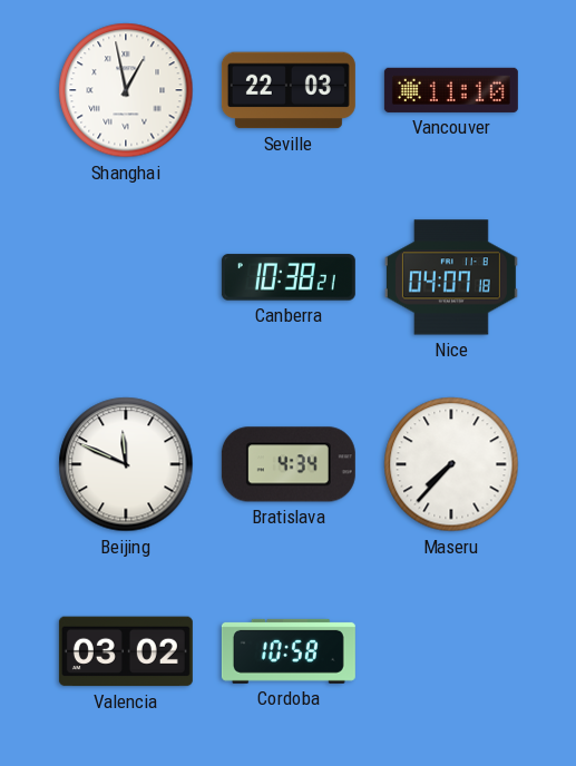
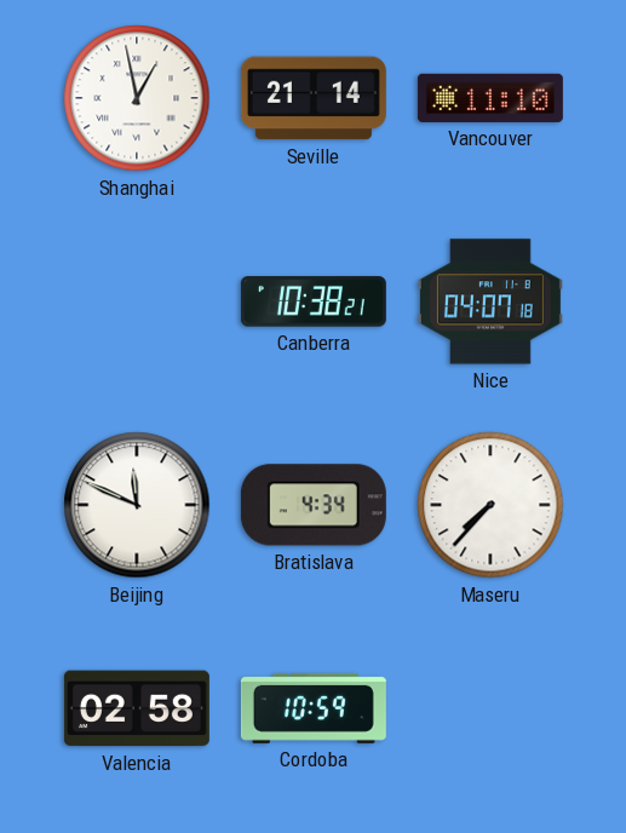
Seville: 22:03 -> 21:14 (314, 98)
Valencia: 03:02 -> 02:58 (137, 708)
Cordoba: 10:58 -> 10:59 (314, 708)
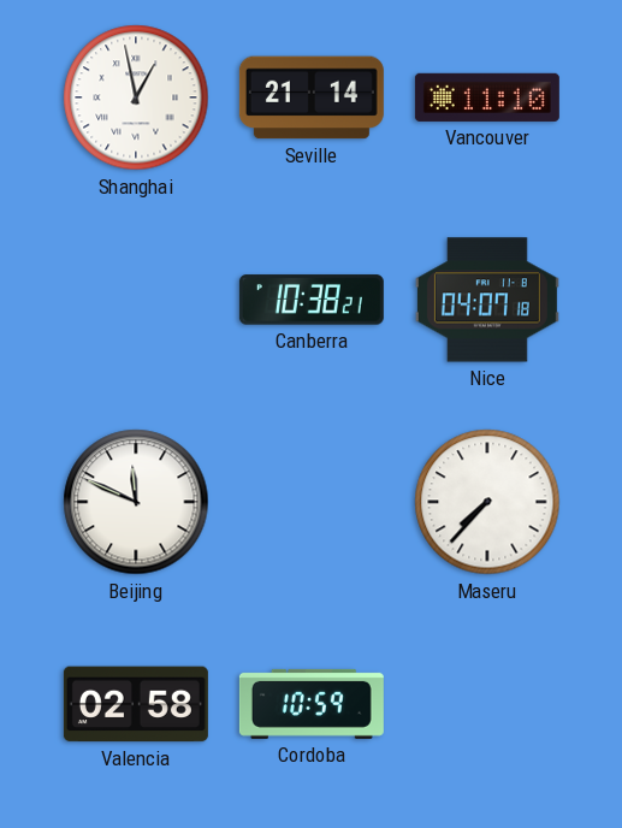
Bratislava: 4:34 -> none (314, 505)
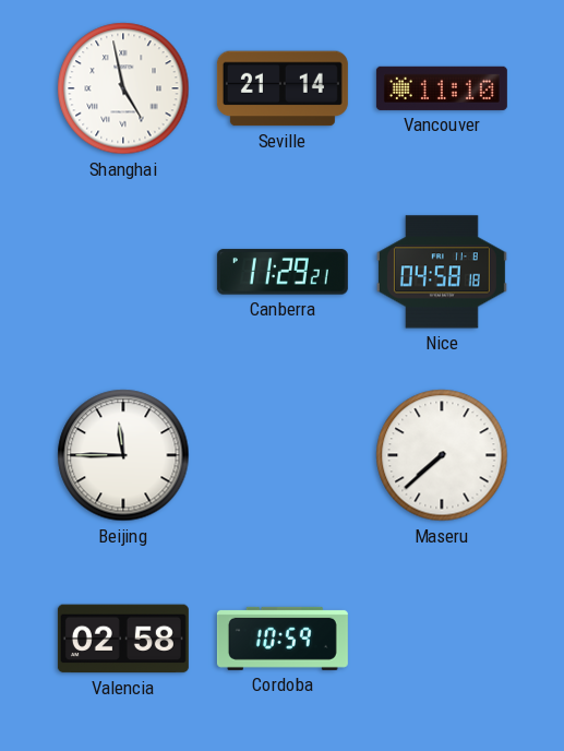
Shanghai: 12:58 -> 4:58 (123, 88)
Canberra: 10:38 -> 11:29 (283, 272)
Nice: 04:07 -> 04:58 (442, 272)
Beijing: 11:49 -> 11:45 (123, 455)
Maseru: 7:37 -> 7:38 (442, 455)
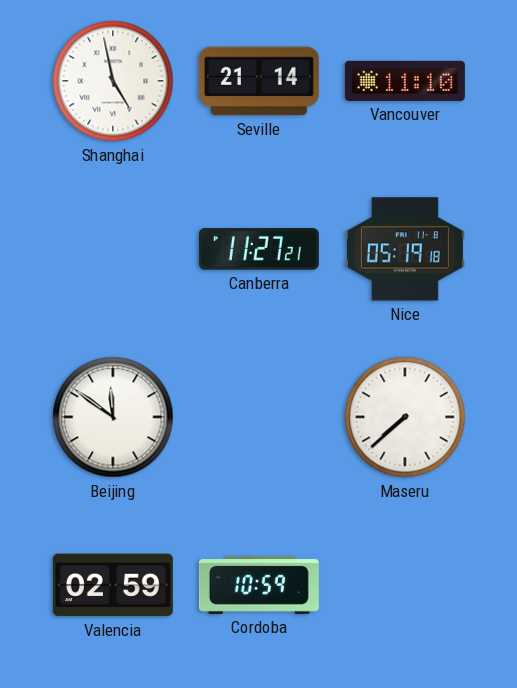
Canberra: 11:29 -> 11:27 (259, 249)
Nice: 04:58 -> 05:19 (405, 249)
Beijing: 11:45 -> 11:51 (113, 417)
Valencia: 02:58 -> 02:59 (113, 585)
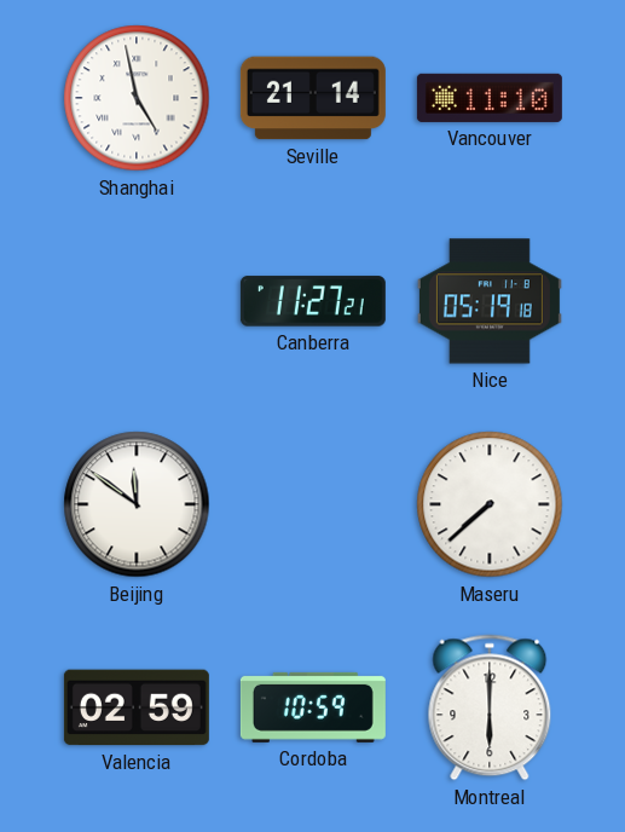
Montreal: none -> 6:00 (490, 707)
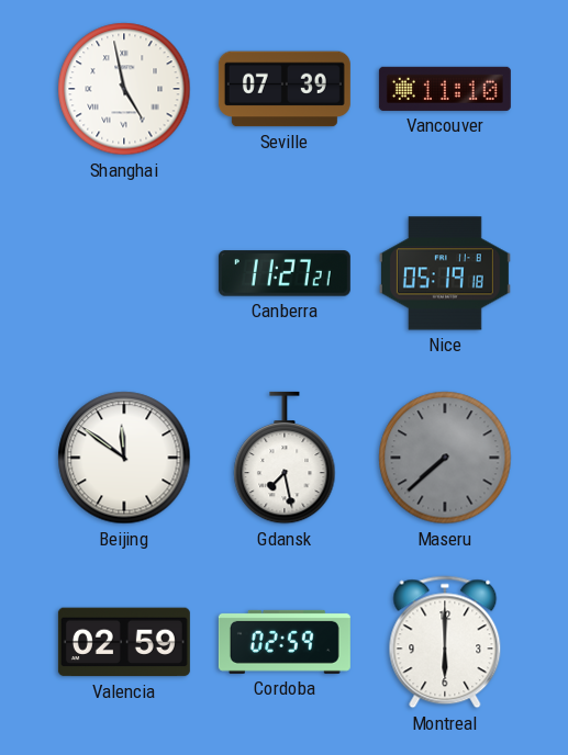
Seville: 21:14 -> 07:39 (285, 89)
Gdansk: none -> 7:28 (285, 458)
Maseru dial: white -> grey (445, 458)
Cordoba: 10:59 -> 02:59 (285, 642)
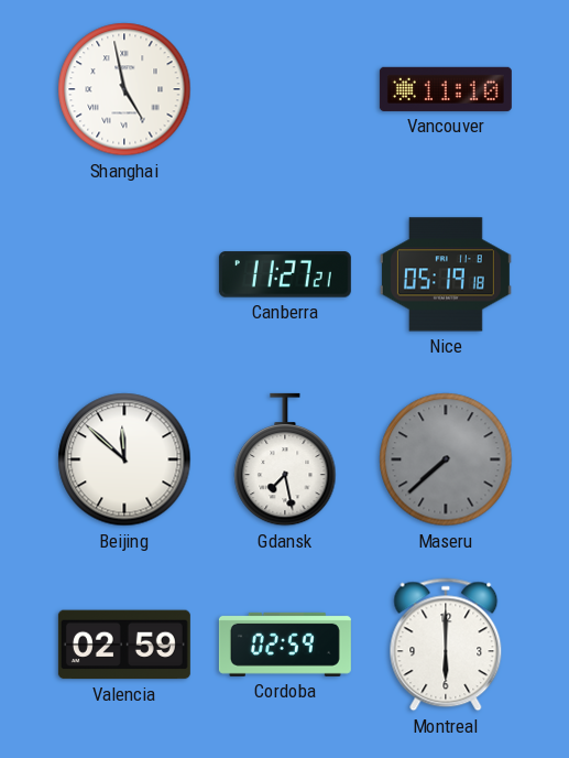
Seville: 07:39 -> none (285, 89)
Beijing: 11:51 -> 11:52 (124, 459)
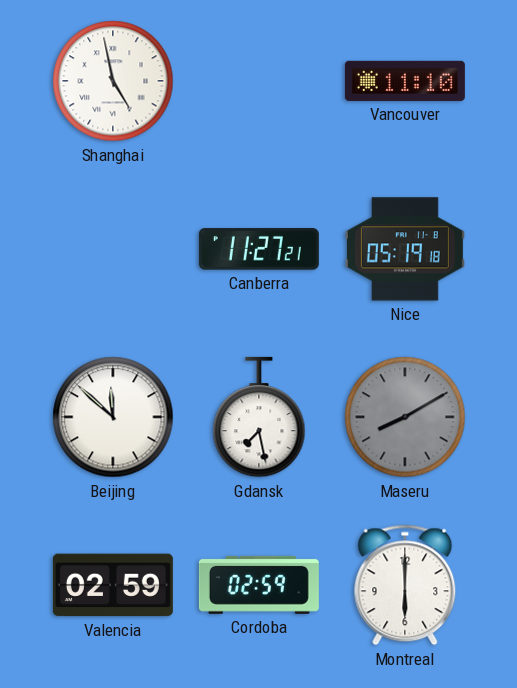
Maseru: 7:38 -> 8:10 (405, 417)
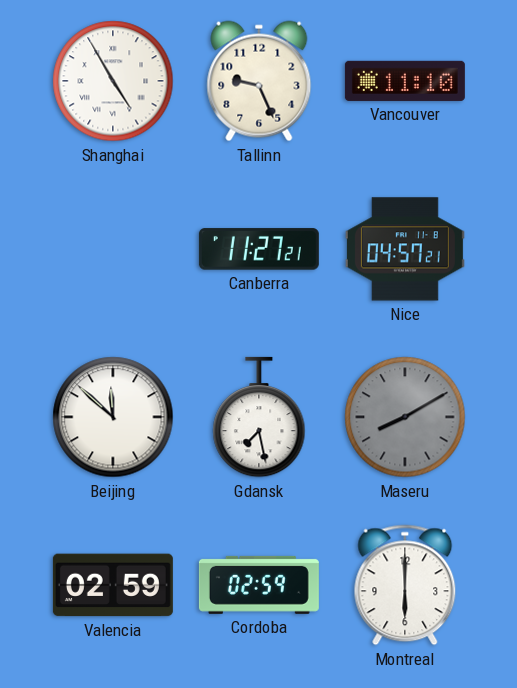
Shanghai: 4:58 -> 4:55 (113, 81)
Tallinn: none -> 9:26 (259, 81)
Nice: 05:19 -> 04:57 (405, 249)
